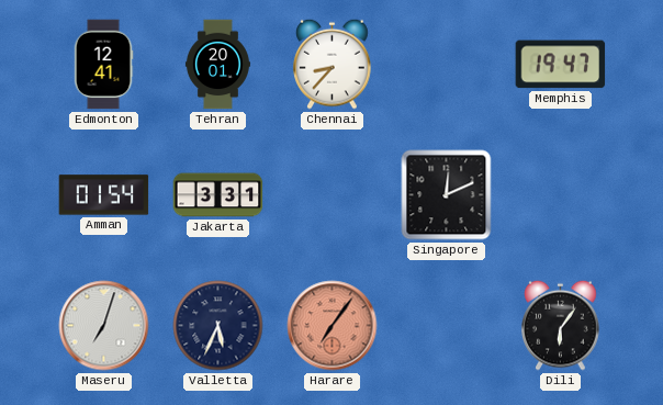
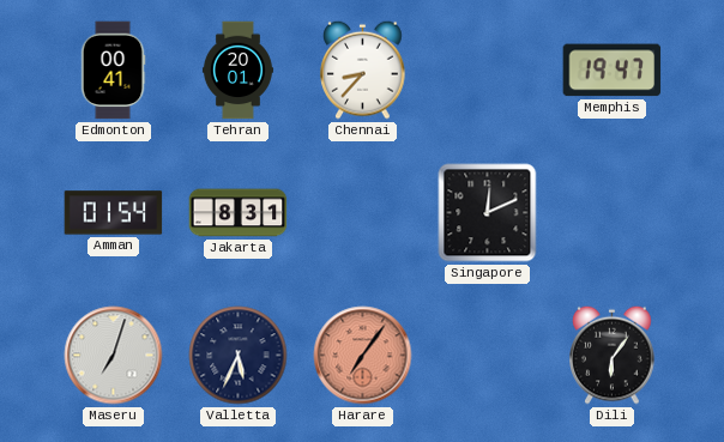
Edmonton: 12:41 -> 00:41 (113, 71)
Jakarta: 3:31 -> 8:31 (239, 213)
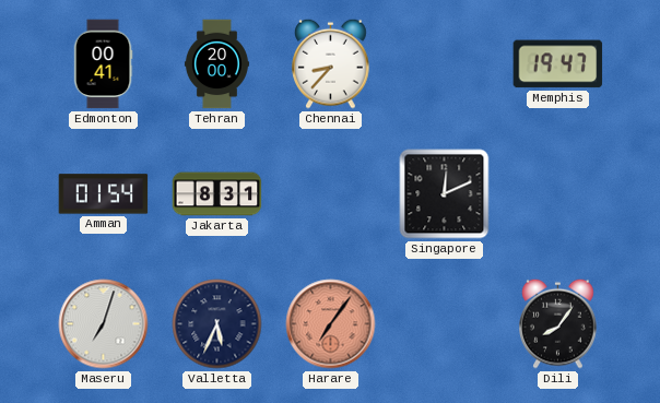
Tehran: 20:01 -> 20:00 (216, 64)
Dili: 6:06 -> 8:06 (558, 323)
